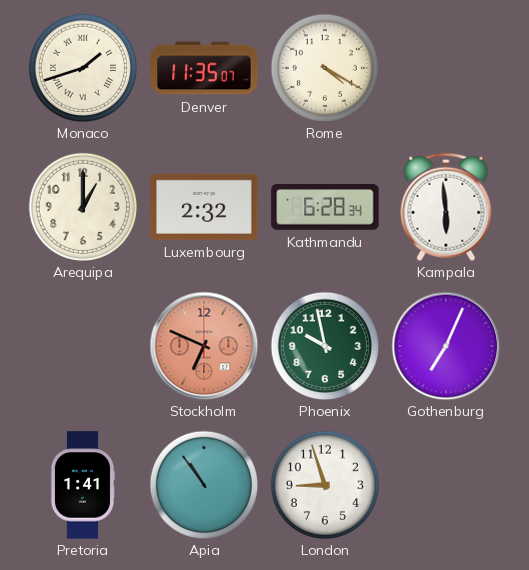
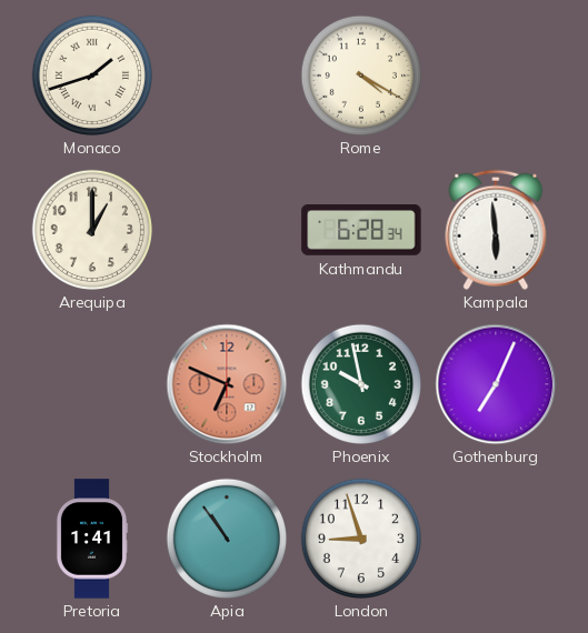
Denver: 11:35 -> none (204, 68)
Luxembourg: 2:32 -> none (204, 207)
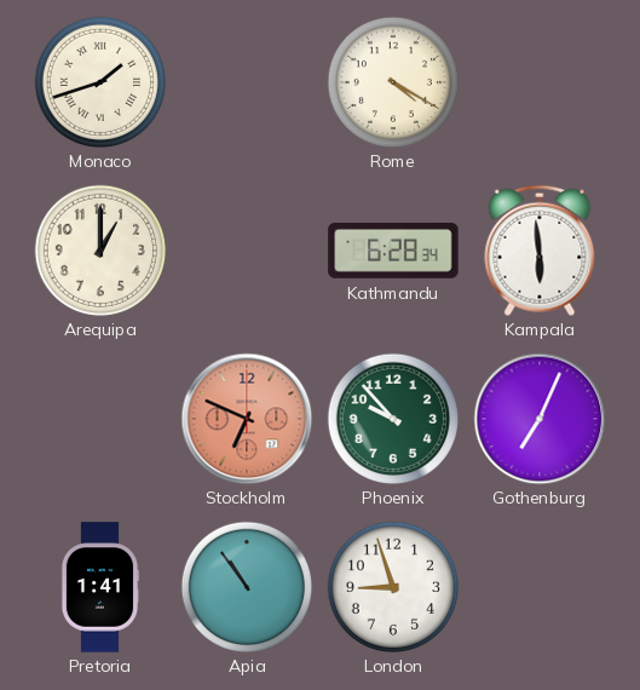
Phoenix: 9:58 -> 9:53 (392, 418)
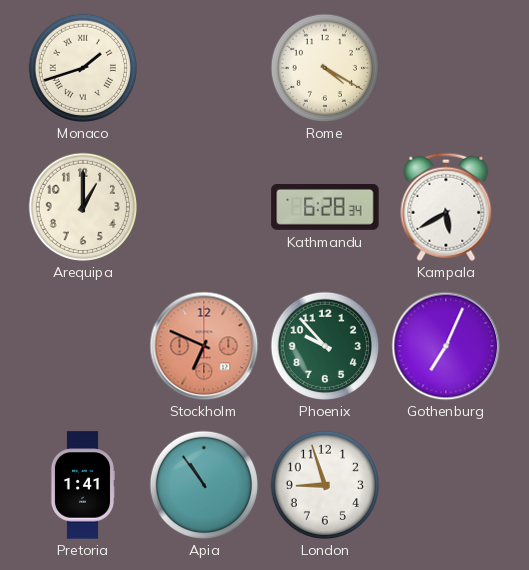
Kampala: 5:59 -> 5:40 (446, 207)
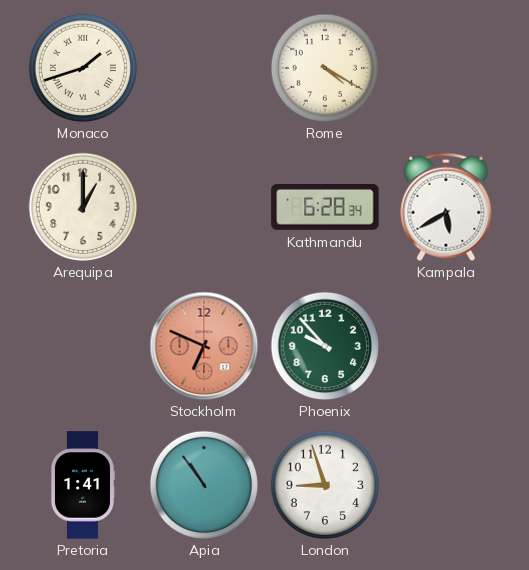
Gothenburg: 7:04 -> none (446, 346)
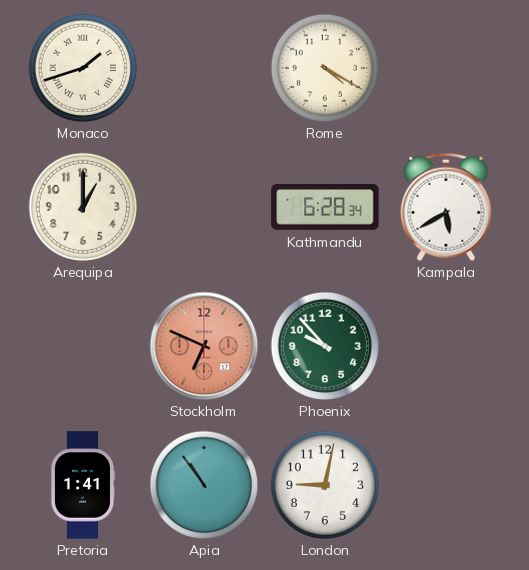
London: 8:57 -> 9:02 (324, 484)
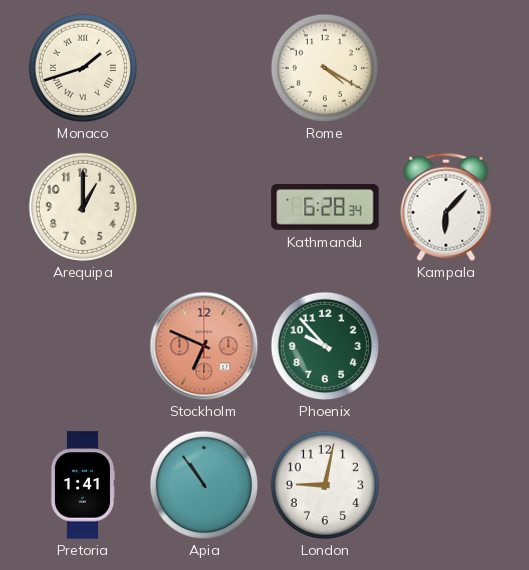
Kampala: 5:40 -> 6:07 (446, 207)
